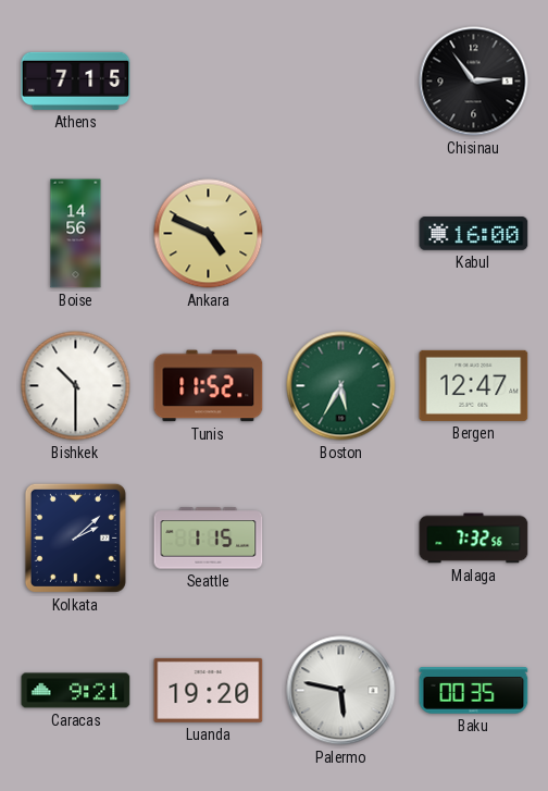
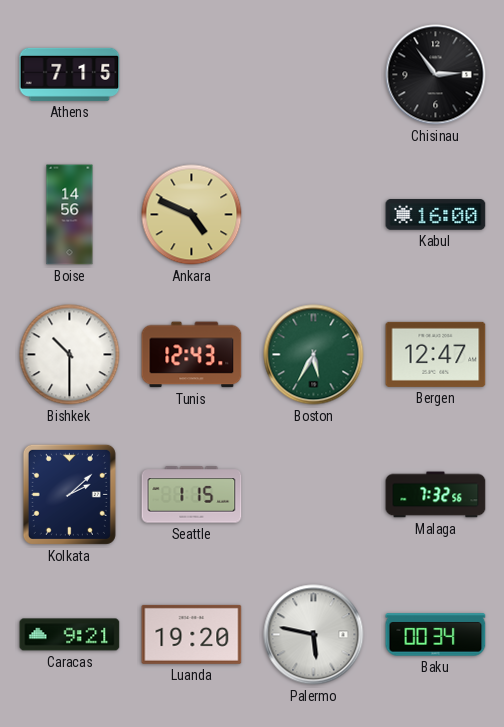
Tunis: 11:52 -> 12:43 (192, 355)
Baku: 00:35 -> 00:34 (436, 635)
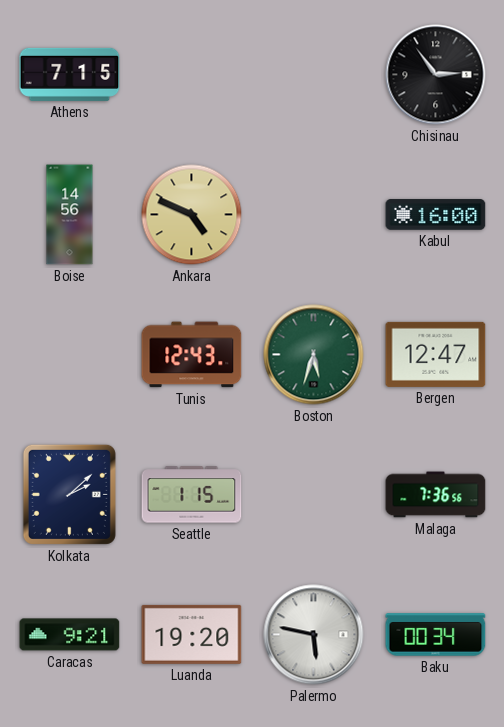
Bishkek: 10:30 -> none (70, 355)
Boston: 5:35 -> 5:33 (314, 355)
Malaga: 7:32 -> 7:36 (436, 495)
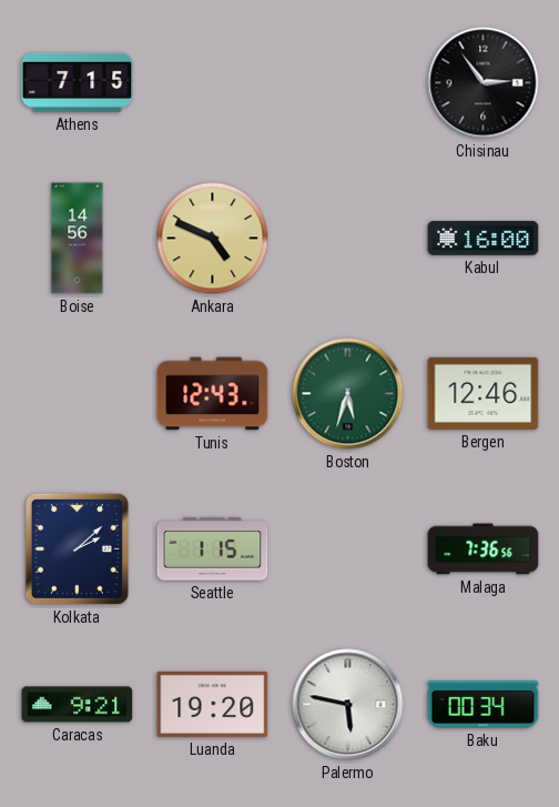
Bergen: 12:47 -> 12:46 (484, 393)
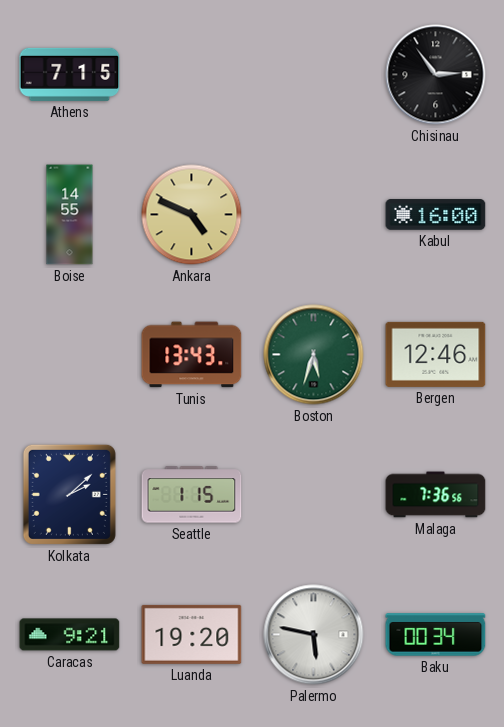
Boise: 14:56 -> 14:55 (70, 215)
Tunis: 12:43 -> 13:43 (192, 355)
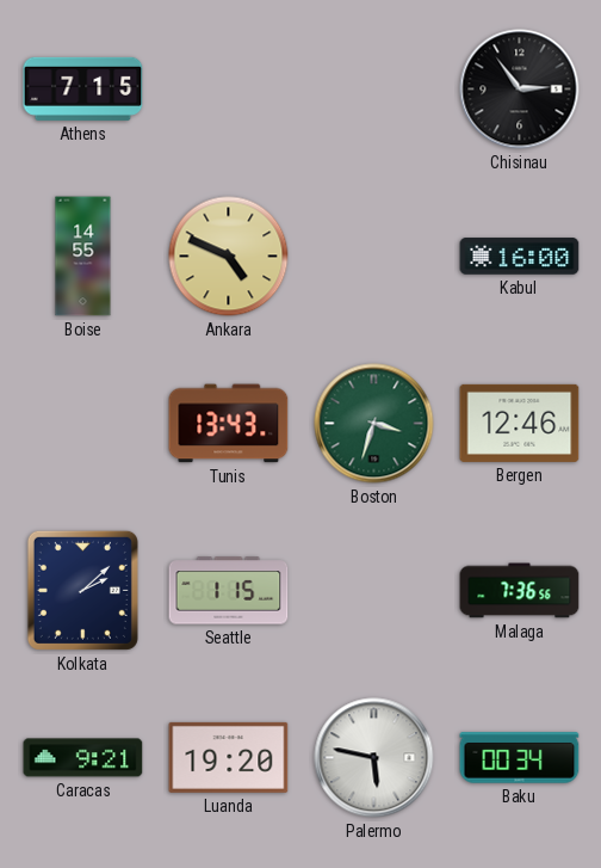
Boston: 5:33 -> 3:33 (374, 424)
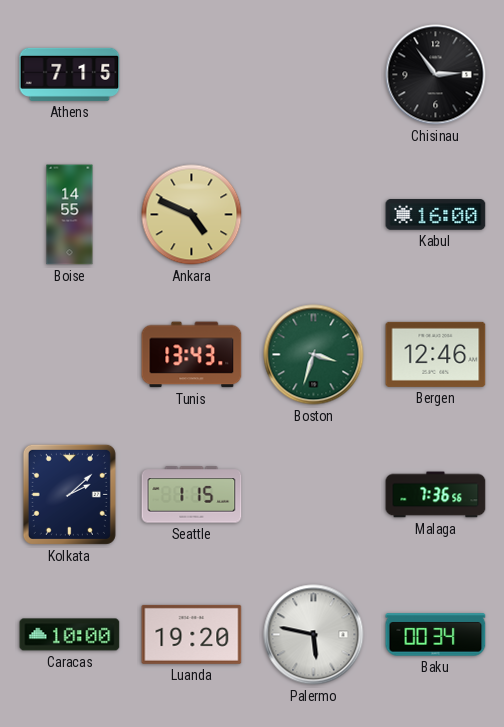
Caracas: 9:21 -> 10:00 (70, 635)
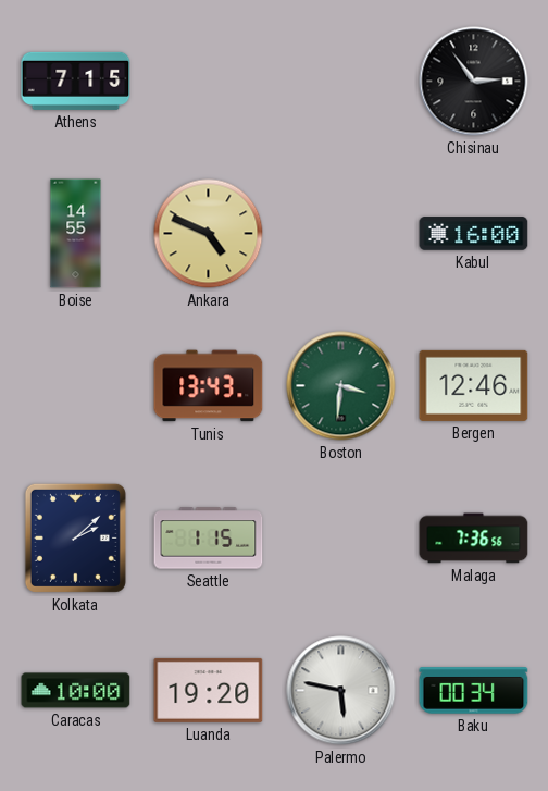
Boston: 3:33 -> 3:31 (341, 386)
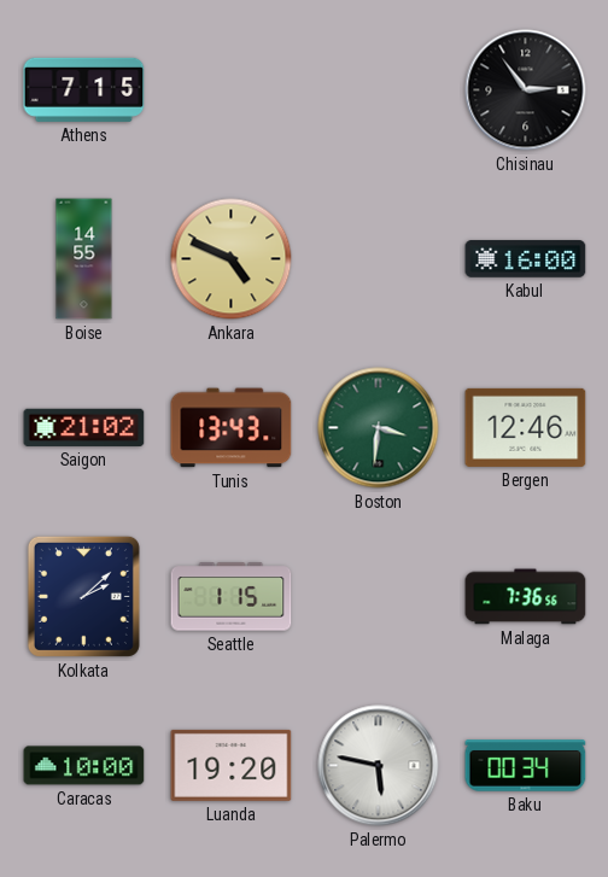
Saigon: none -> 21:02 (84, 427)
